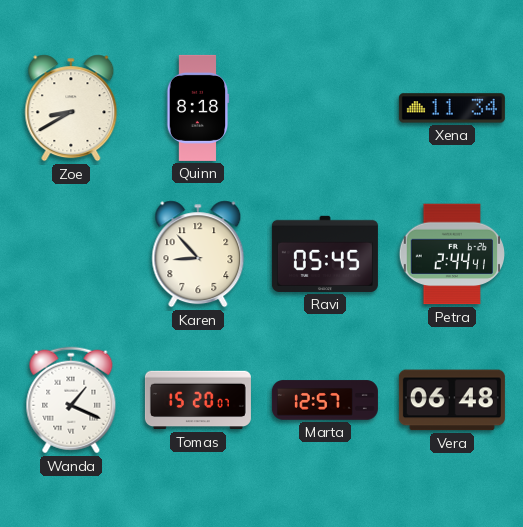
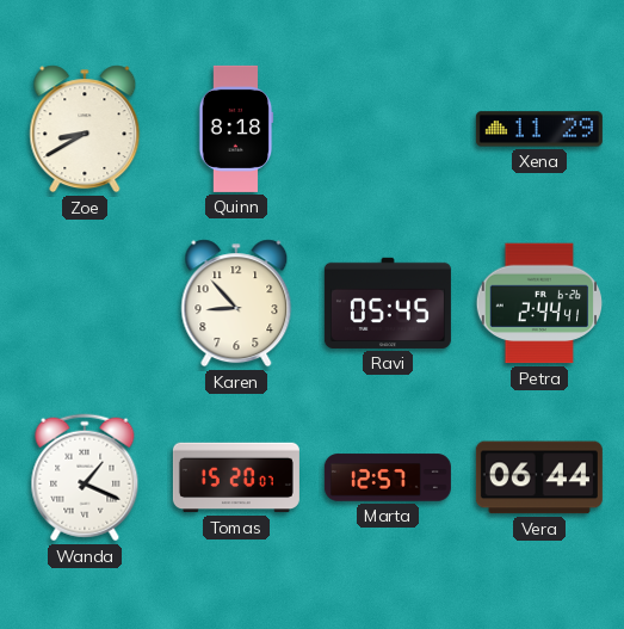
Xena: 11:34 -> 11:29 (539, 129)
Vera: 06:48 -> 06:44 (539, 477)
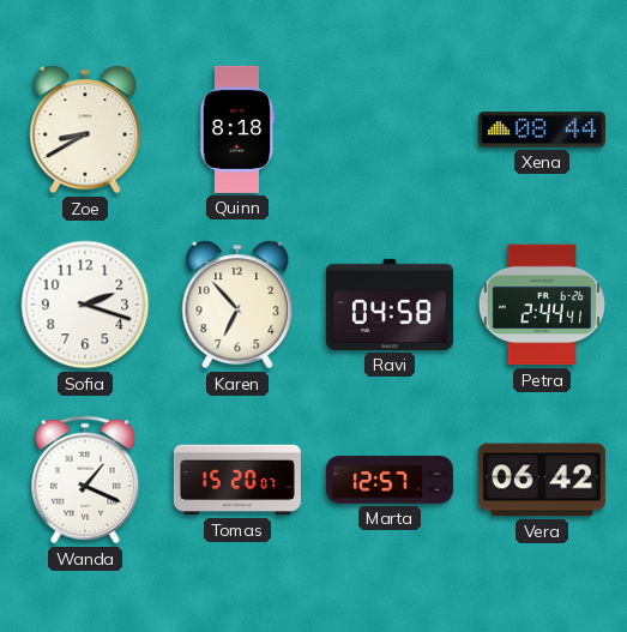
Xena: 11:29 -> 08:44 (542, 130)
Sofia: none -> 2:18 (85, 305)
Karen: 8:53 -> 6:53 (237, 305)
Ravi: 05:45 -> 04:58 (390, 305)
Vera: 06:44 -> 06:42 (542, 480)
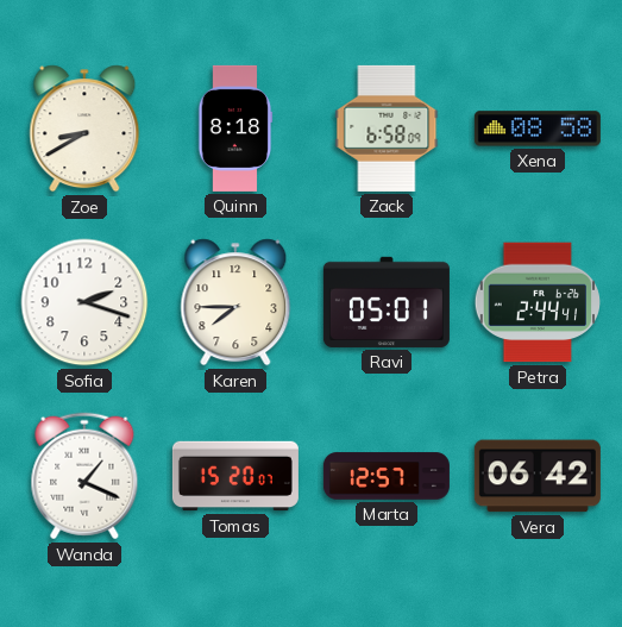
Zack: none -> 6:58 (387, 128)
Xena: 08:44 -> 08:58 (538, 128)
Karen: 6:53 -> 7:45 (235, 302)
Ravi: 04:58 -> 05:01 (387, 302)
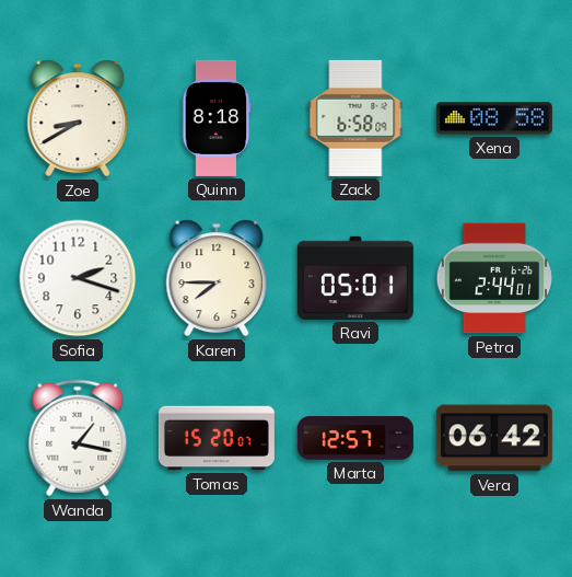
Petra: 2:44:41 -> 2:44:01 (493, 278)
Wanda: 1:19 -> 1:17 (78, 438)
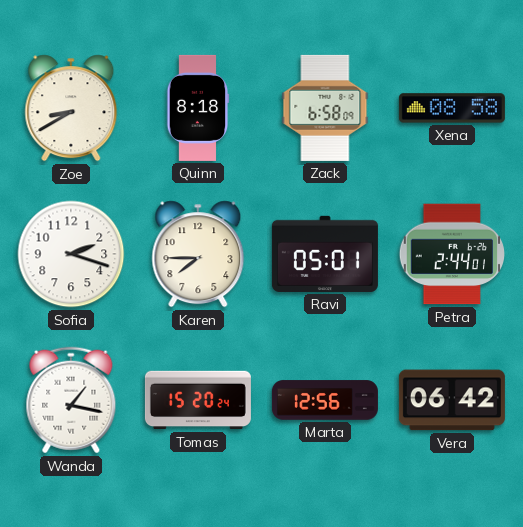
Tomas: 15:20:07 -> 15:20:24 (198, 400)
Marta: 12:57 -> 12:56 (325, 400)
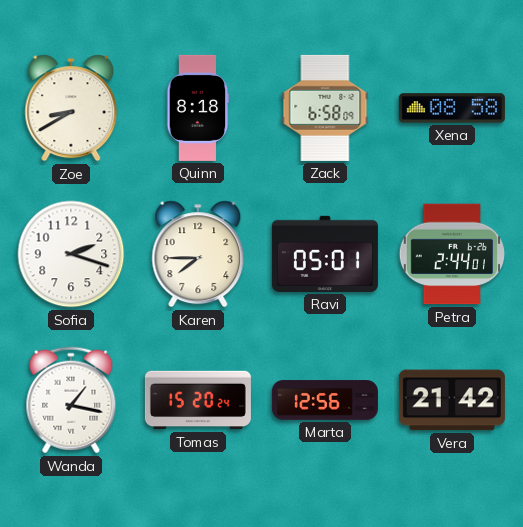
Vera: 06:42 -> 21:42 (452, 400)
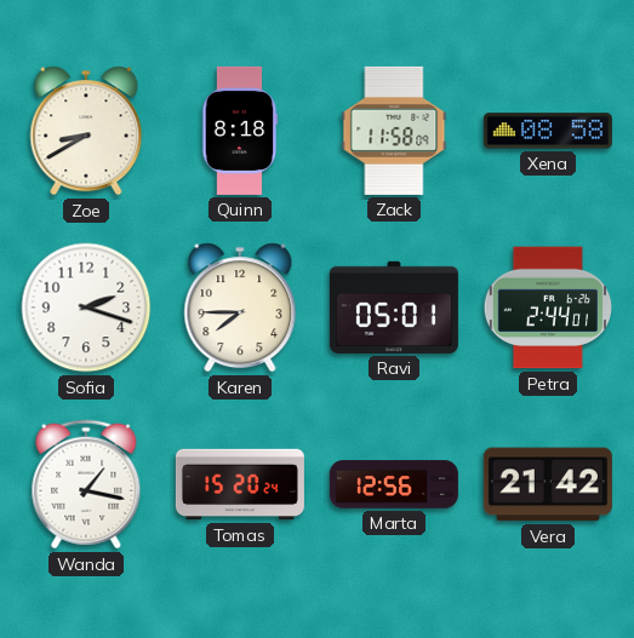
Zack: 6:58 -> 11:58 (394, 131)
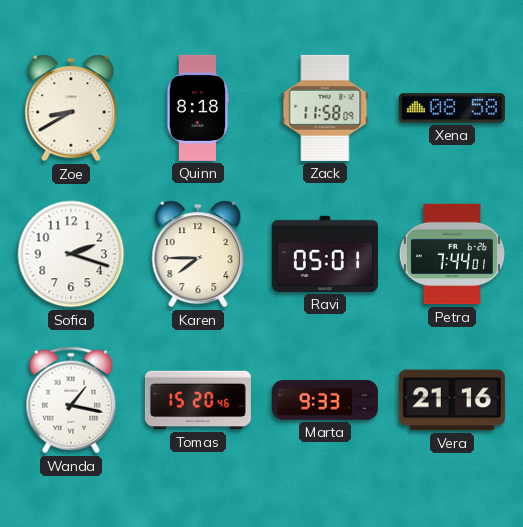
Petra: 2:44 -> 7:44 (451, 254)
Tomas: 15:20:24 -> 15:20:46 (198, 400)
Marta: 12:56 -> 9:33 (325, 400)
Vera: 21:42 -> 21:16 (452, 400)
